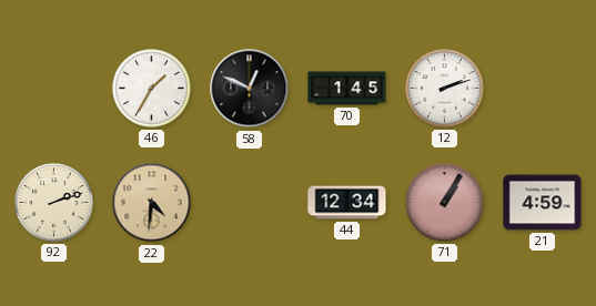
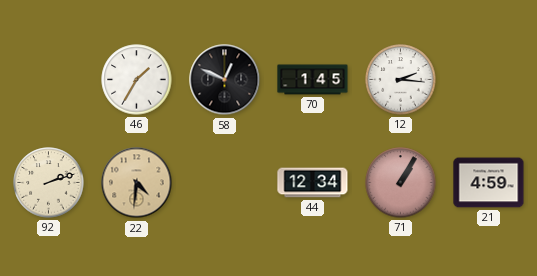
12: 2:12 -> 2:16 (401, 80)
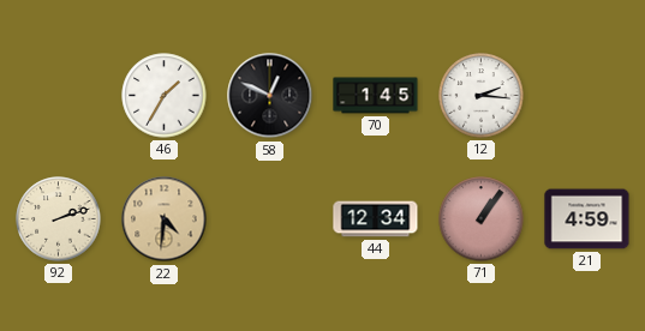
71: 1:05 -> 1:06 (482, 219)
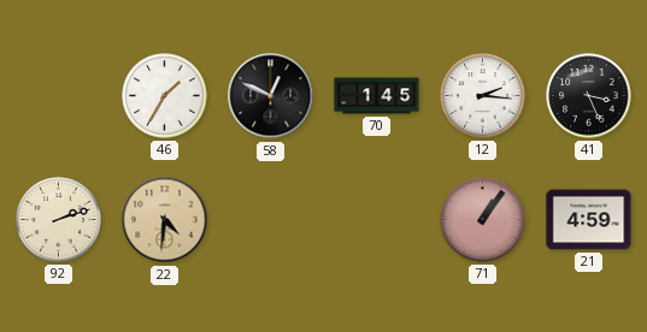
41: none -> 3:26 (589, 96)
44: 12:34 -> none (376, 219)
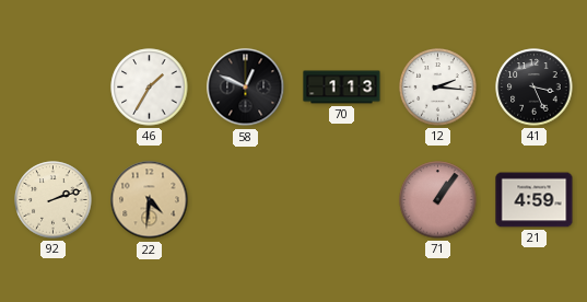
70: 1:45 -> 1:13 (342, 88)
